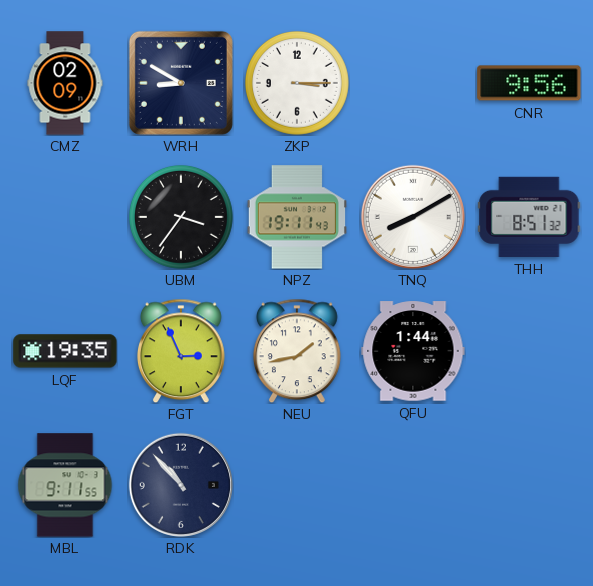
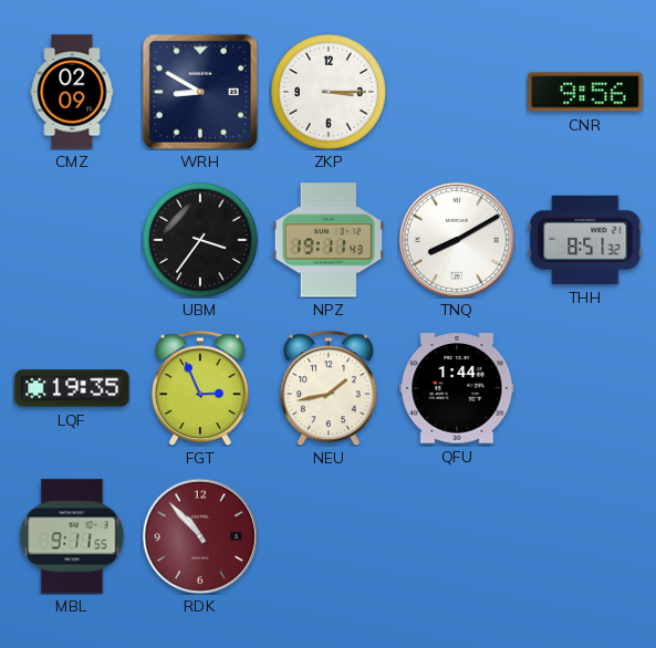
RDK dial: navy -> burgundy (200, 536)
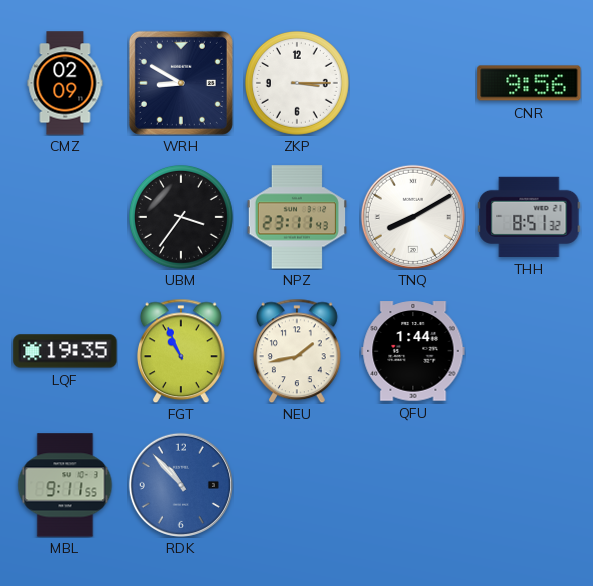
NPZ: 19:11 -> 23:11 (297, 217)
FGT: 2:56 -> 10:56 (181, 351)
RDK dial: burgundy -> blue (181, 485)
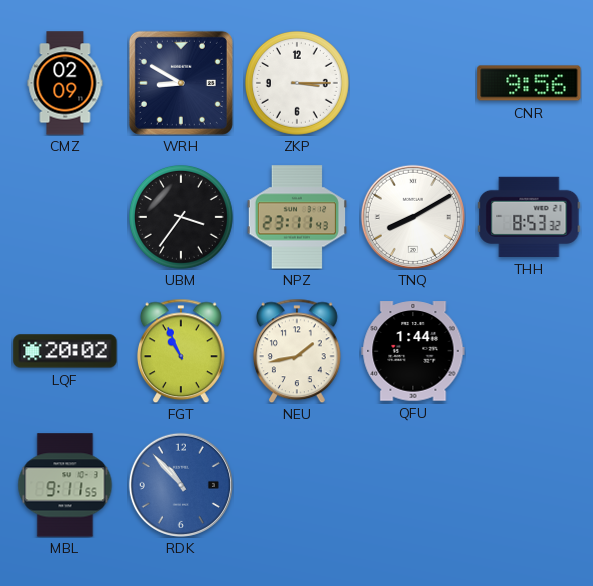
THH: 8:51 -> 8:53 (529, 217)
LQF: 19:35 -> 20:02 (65, 351)
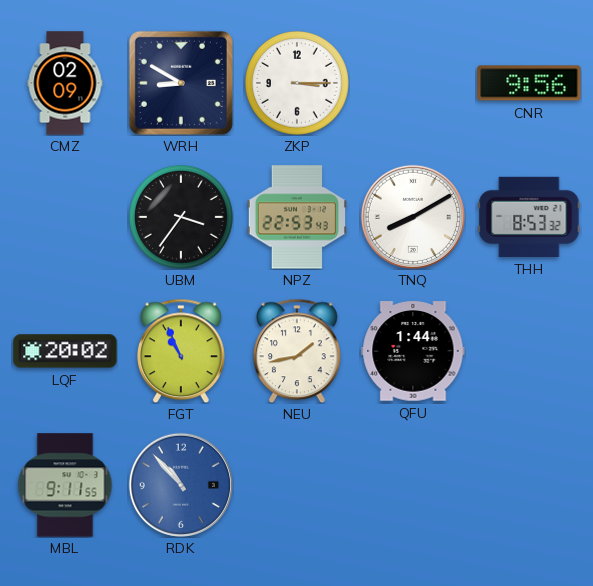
NPZ: 23:11 -> 22:53 (297, 217)
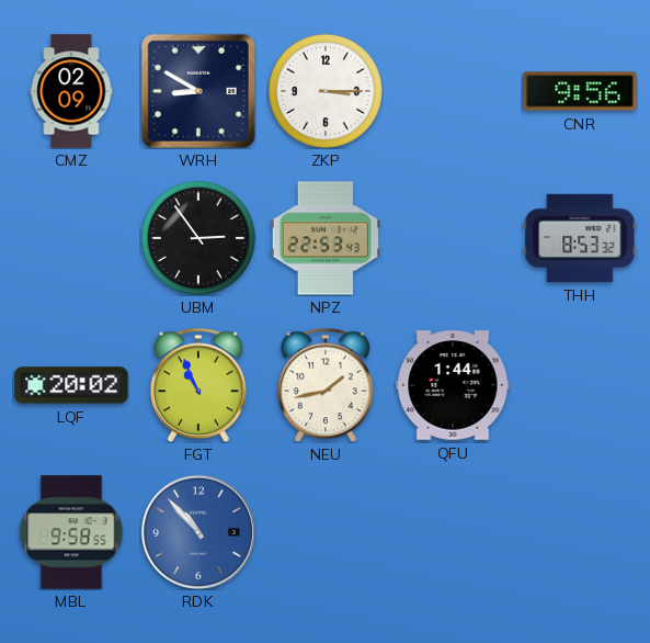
UBM: 3:36 -> 2:54 (198, 238)
TNQ: 8:10 -> none (413, 217)
MBL: 9:11 -> 9:58 (71, 532)
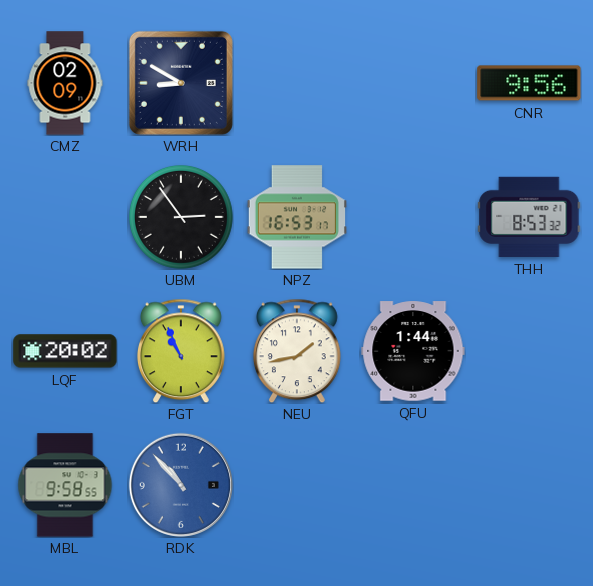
ZKP: 3:15 -> none (326, 91)
NPZ: 22:53 -> 16:53 (297, 217)
